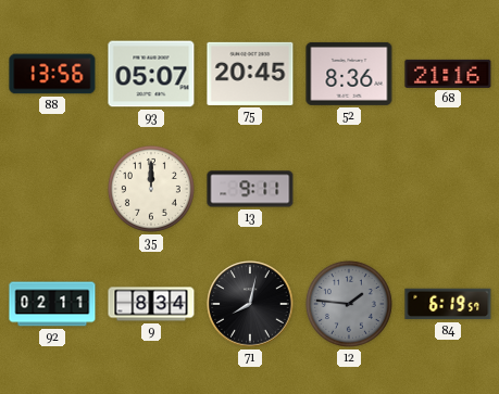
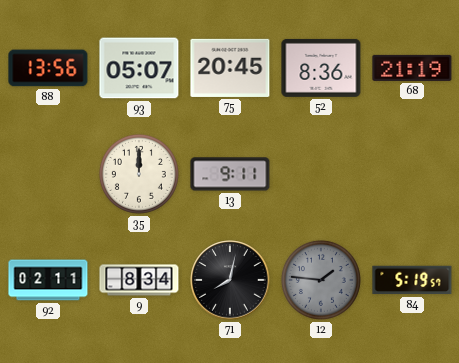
68: 21:16 -> 21:19 (412, 68)
84: 6:19 -> 5:19 (412, 280)
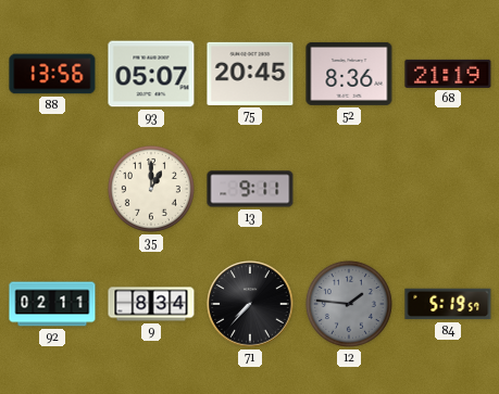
35: 12:00 -> 1:00 (151, 189)
71: 8:02 -> 7:37 (250, 304)
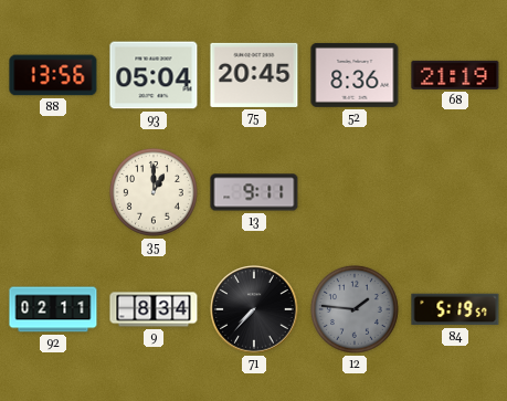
93: 05:07 -> 05:04 (154, 75)
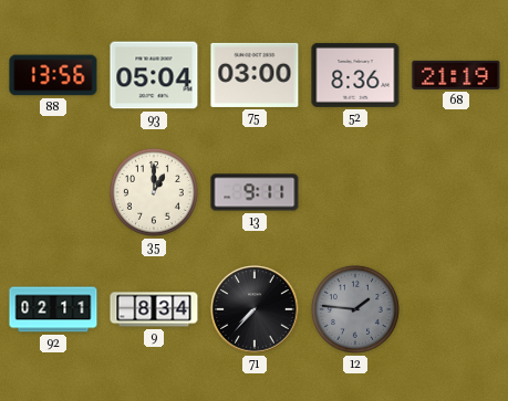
75: 20:45 -> 03:00 (255, 75)
84: 5:19 -> none (455, 309)
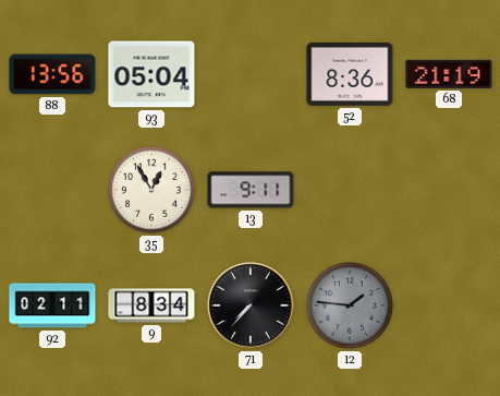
75: 03:00 -> none (255, 75)
35: 1:00 -> 12:55 (151, 190)
